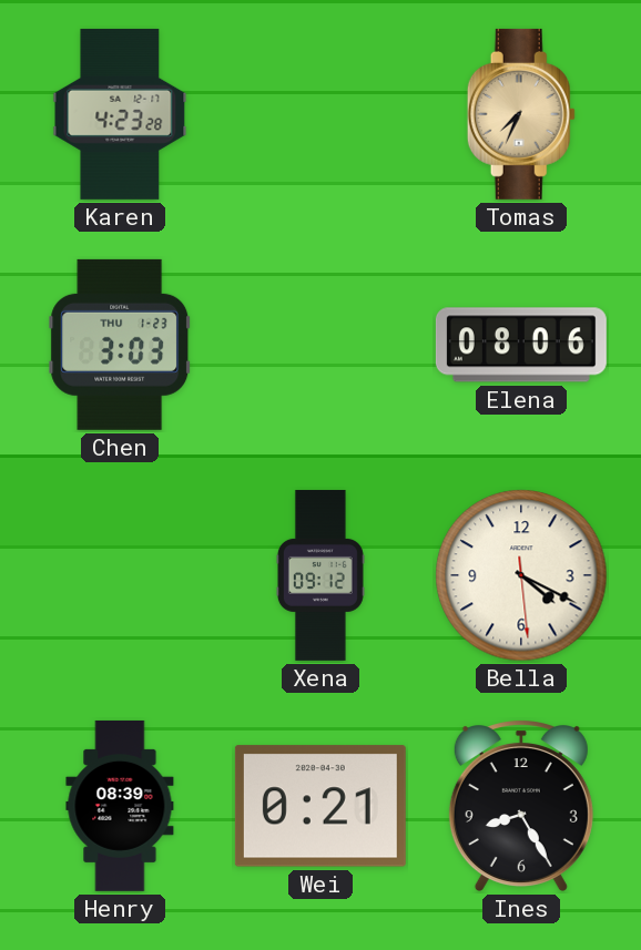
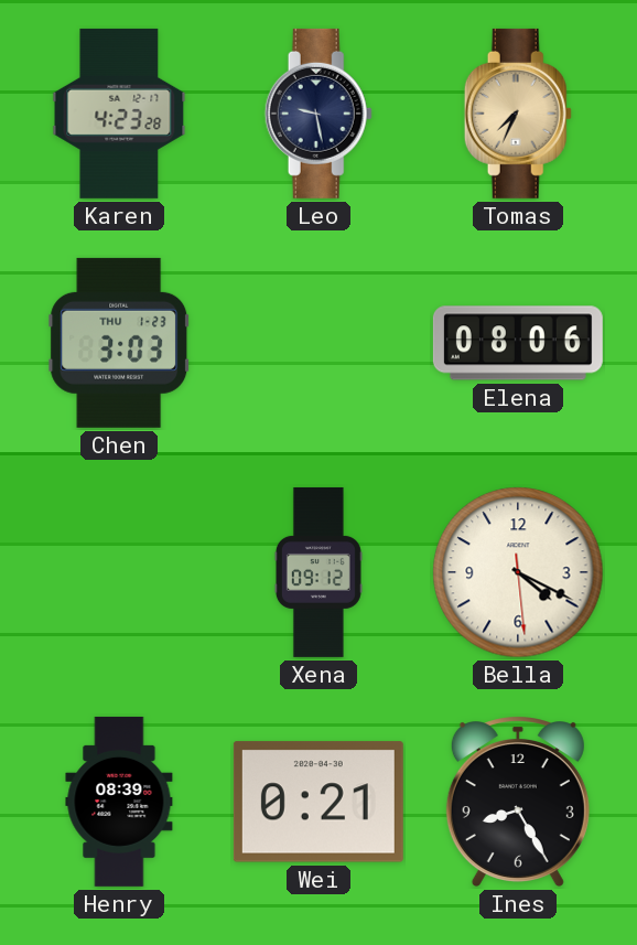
Leo: none -> 9:28 (318, 114)
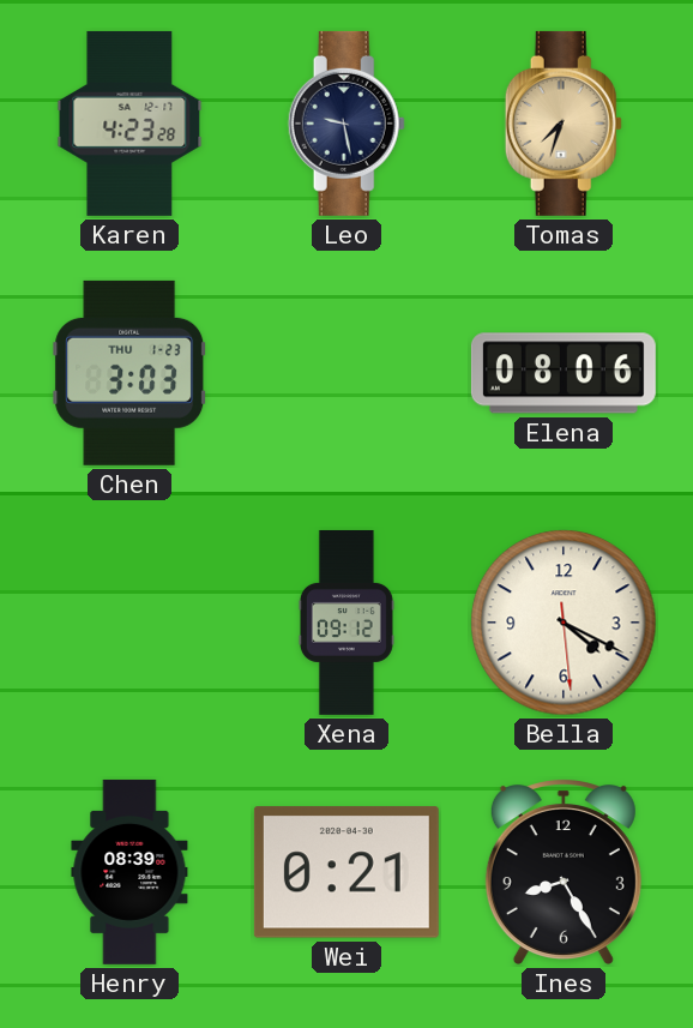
Tomas: 7:34 -> 7:33 (564, 124)
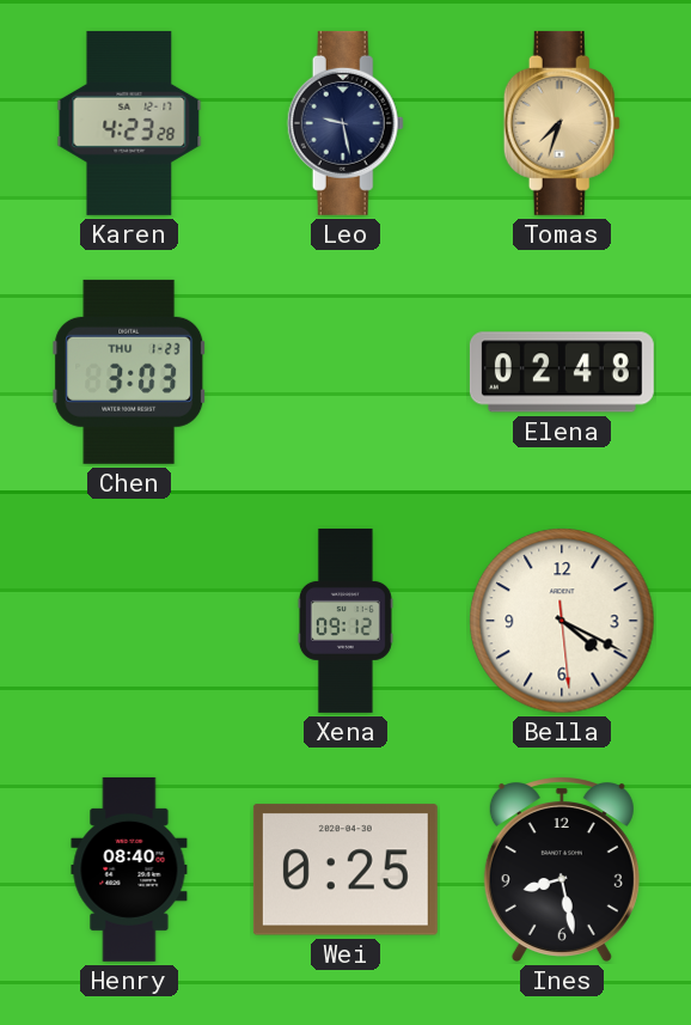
Elena: 08:06 -> 02:48 (562, 372)
Henry: 08:39 -> 08:40 (129, 870)
Wei: 0:21 -> 0:25 (345, 870)
Ines: 8:25 -> 8:28 (562, 870)
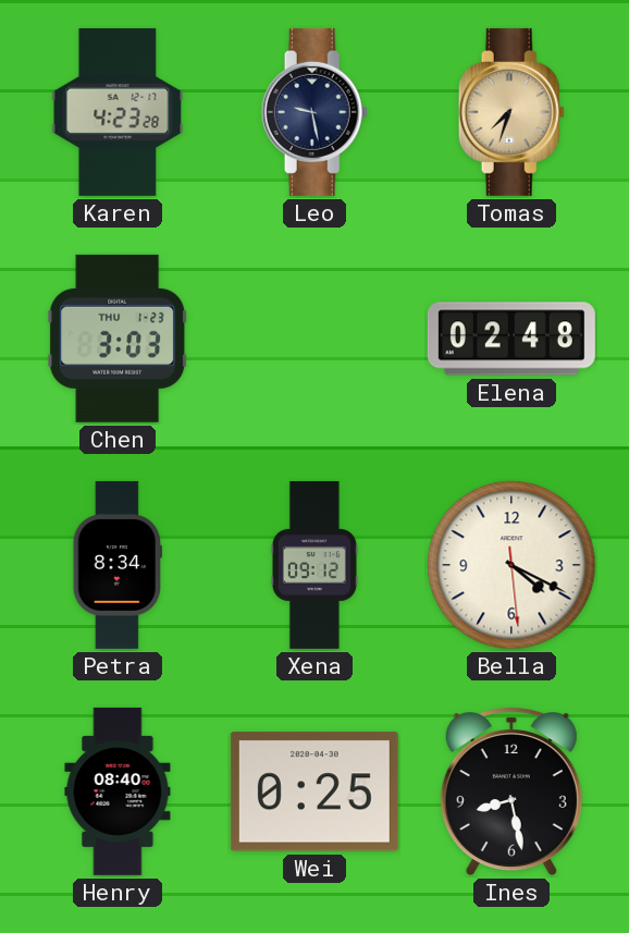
Petra: none -> 8:34 (118, 565)
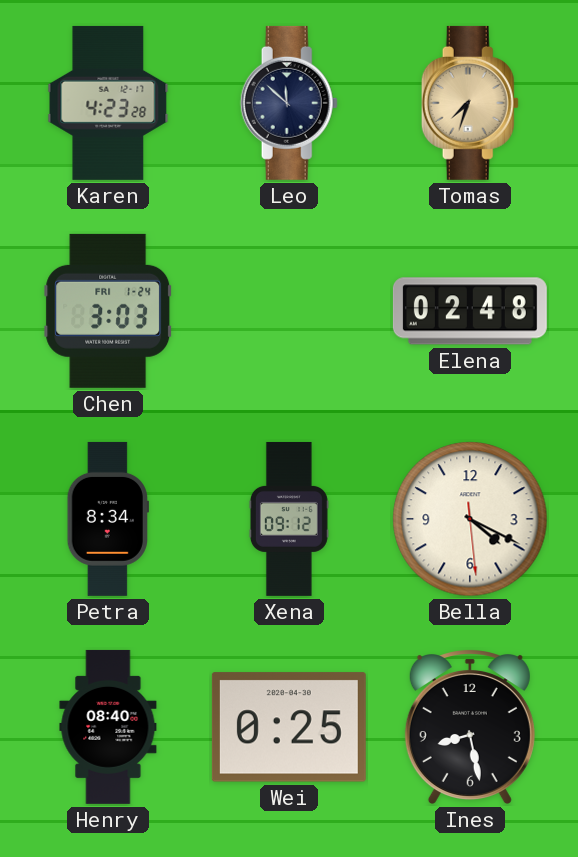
Leo: 9:28 -> 11:52 (289, 103)
Chen date: THU 1-23 -> FRI 1-24 (108, 311)
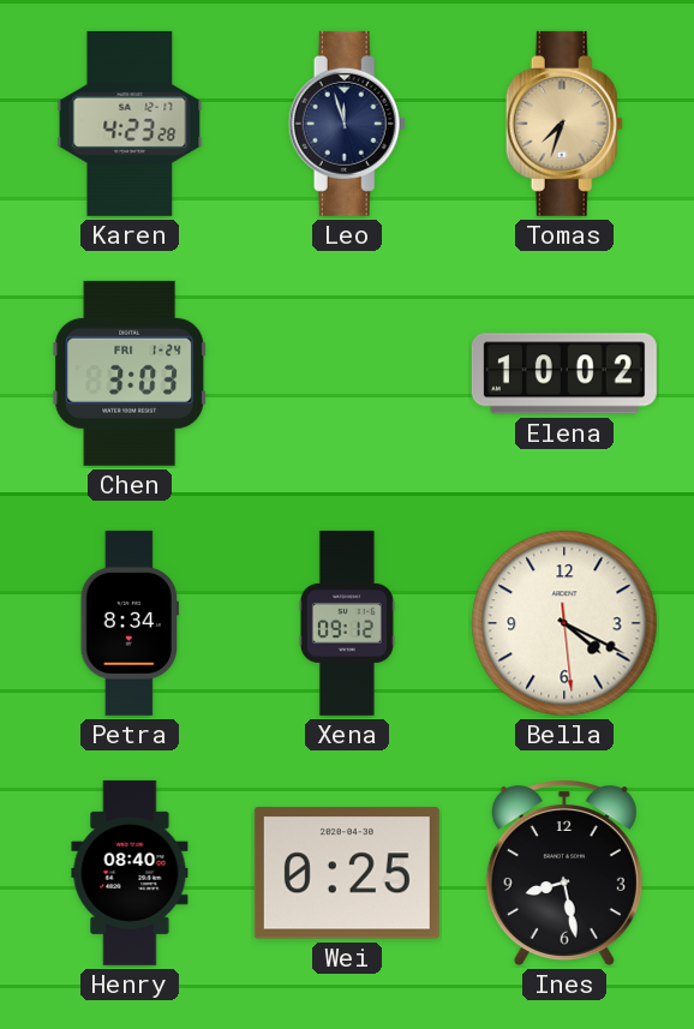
Leo: 11:52 -> 11:57 (347, 124)
Elena: 02:48 -> 10:02 (564, 373)
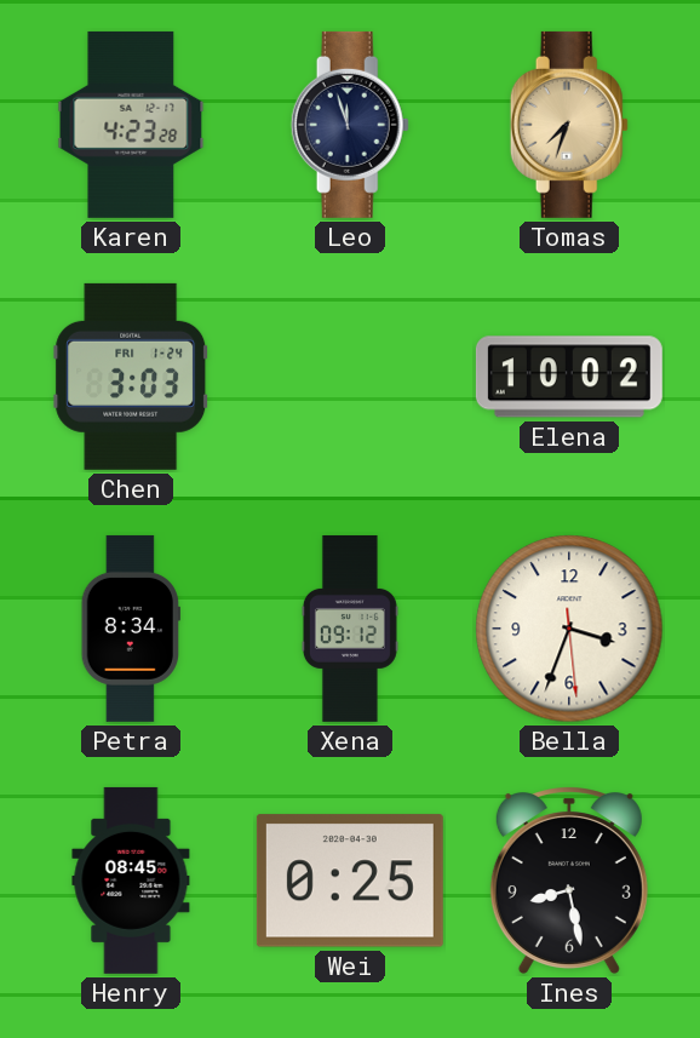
Bella: 4:19 -> 3:33 (569, 629)
Henry: 08:40 -> 08:45 (131, 881)
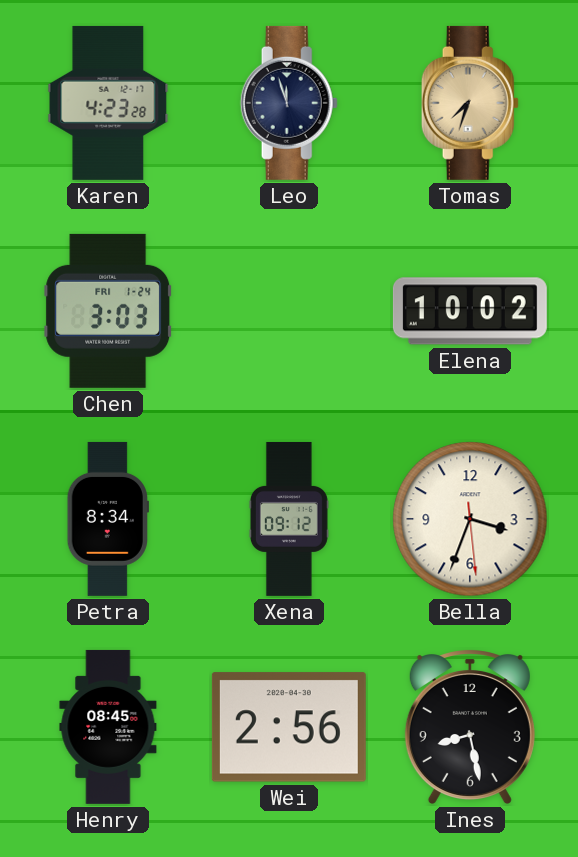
Wei: 0:25 -> 2:56 (289, 727)
